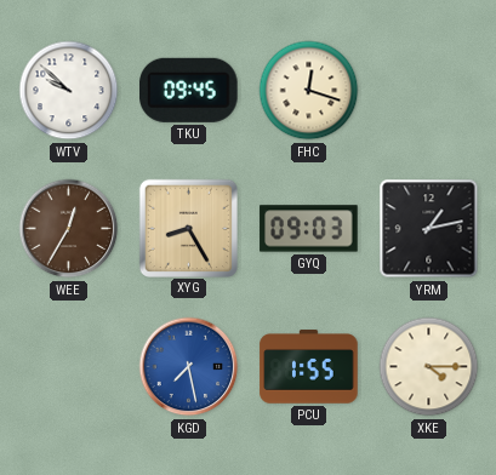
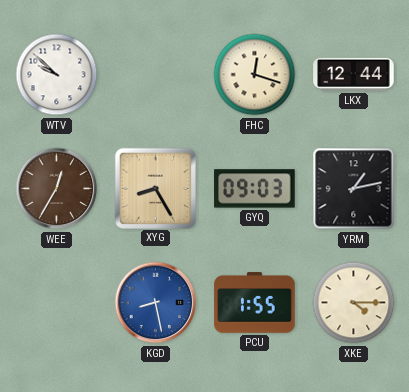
TKU: 09:45 -> none (189, 90)
LKX: none -> 12:44 (354, 74)
KGD: 7:28 -> 8:28 (156, 303)
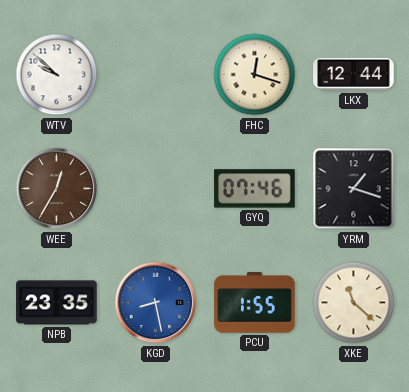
XYG: 8:25 -> none (155, 188)
GYQ: 09:03 -> 07:46 (255, 189)
YRM: 1:13 -> 1:18 (354, 189)
NPB: none -> 23:35 (57, 303)
XKE: 4:15 -> 11:22 (354, 303)
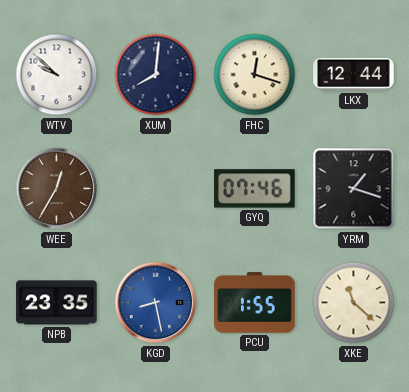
XUM: none -> 8:01 (156, 75)
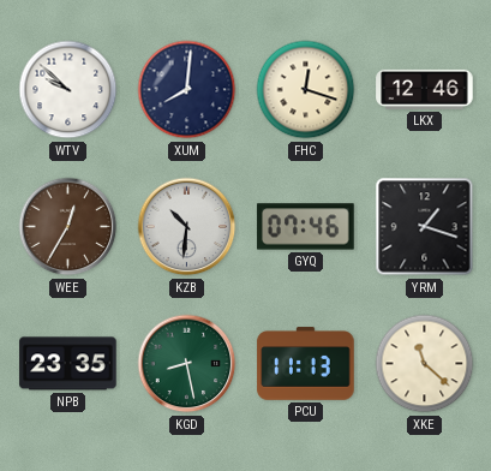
LKX: 12:44 -> 12:46 (425, 89)
KZB: none -> 10:31 (187, 227)
KGD dial: blue -> green (187, 364)
PCU: 1:55 -> 11:13 (306, 364)
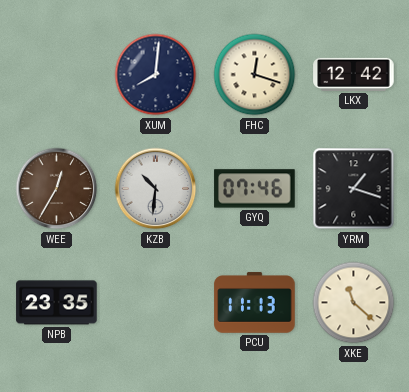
WTV: 9:52 -> none (68, 90)
LKX: 12:46 -> 12:42 (354, 74)
KGD: 8:28 -> none (187, 364)
